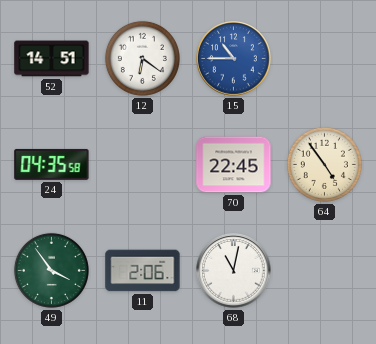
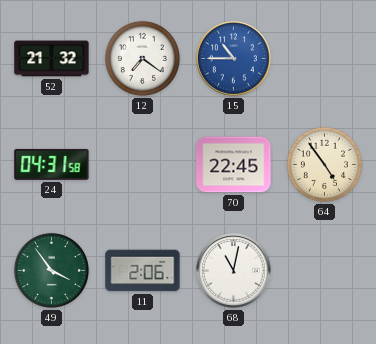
52: 14:51 -> 21:32 (52, 59)
12: 6:21 -> 7:21 (142, 58)
24: 04:35 -> 04:31 (52, 164)
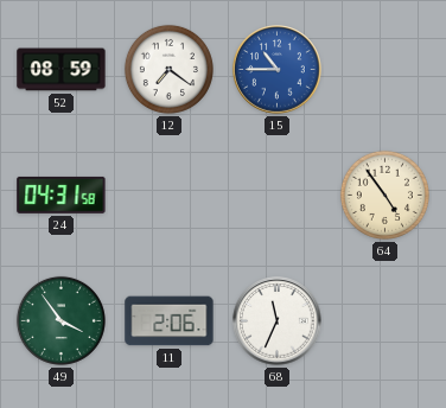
52: 21:32 -> 08:59 (62, 70)
70: 22:45 -> none (234, 165)
68: 11:02 -> 11:34 (278, 321)
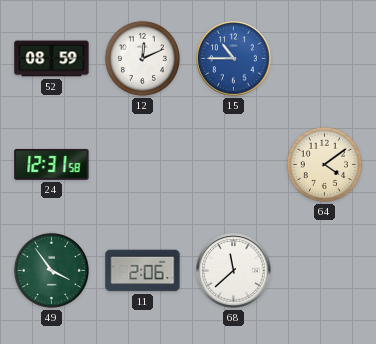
12: 7:21 -> 12:11 (142, 58)
24: 04:31 -> 12:31 (52, 164)
64: 4:54 -> 4:09 (324, 164)
68: 11:34 -> 11:38 (234, 271)
